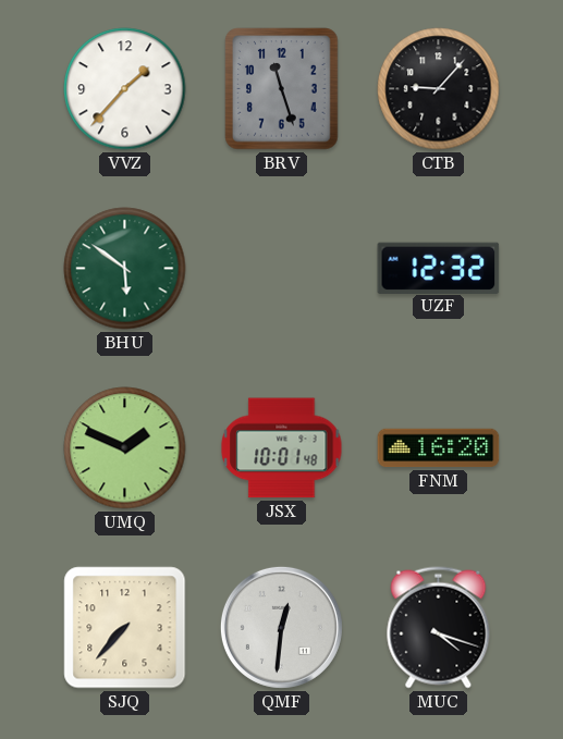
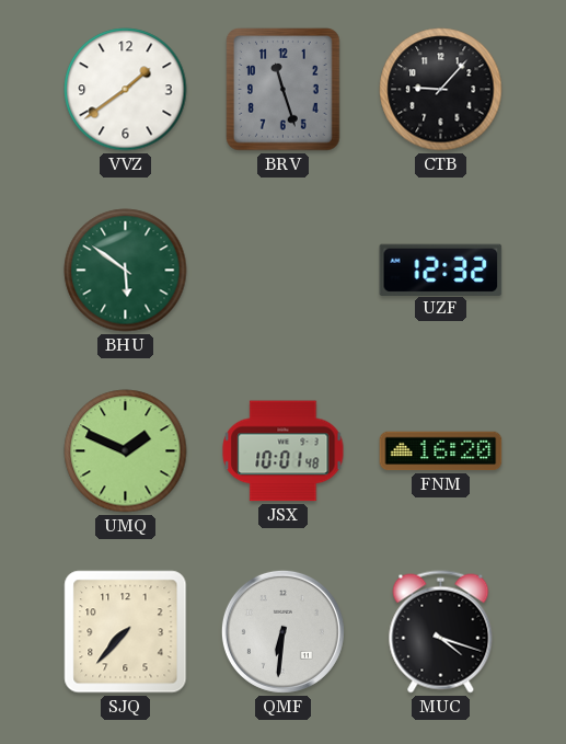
VVZ: 1:37 -> 1:39 (126, 90)
QMF: 12:31 -> 6:31 (282, 631)
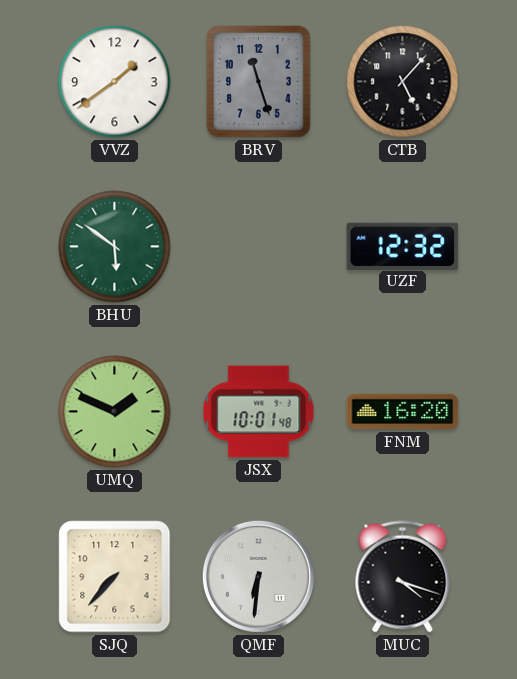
CTB: 9:07 -> 5:07 (403, 82)
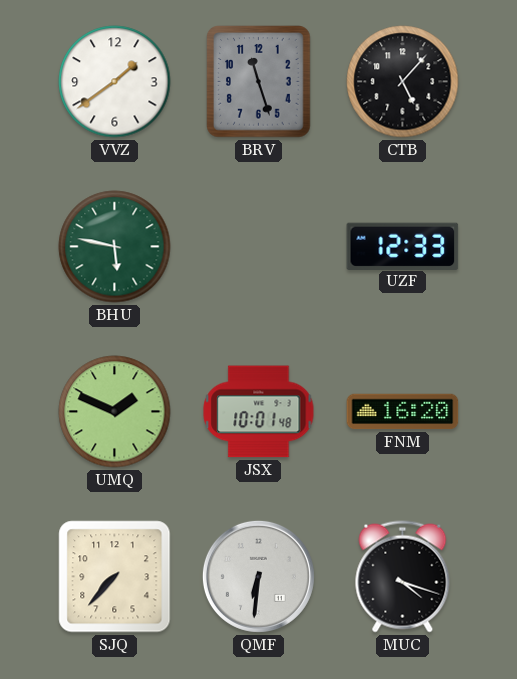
BHU: 5:51 -> 5:47 (115, 247)
UZF: 12:32 -> 12:33 (403, 246)
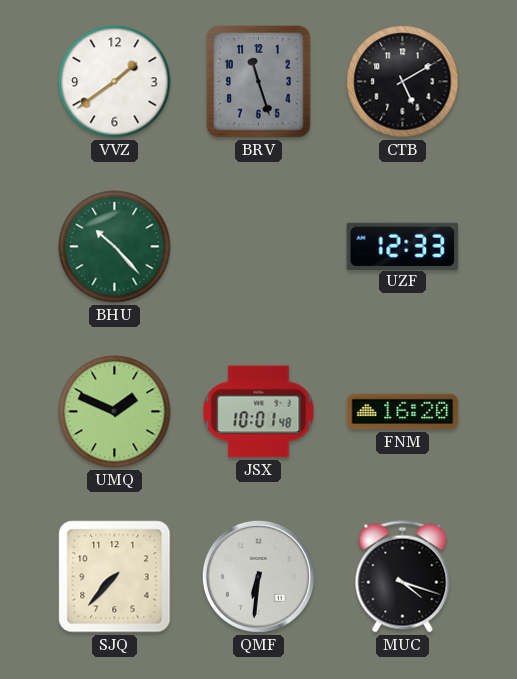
CTB: 5:07 -> 5:10 (403, 82)
BHU: 5:47 -> 10:23 (115, 247)
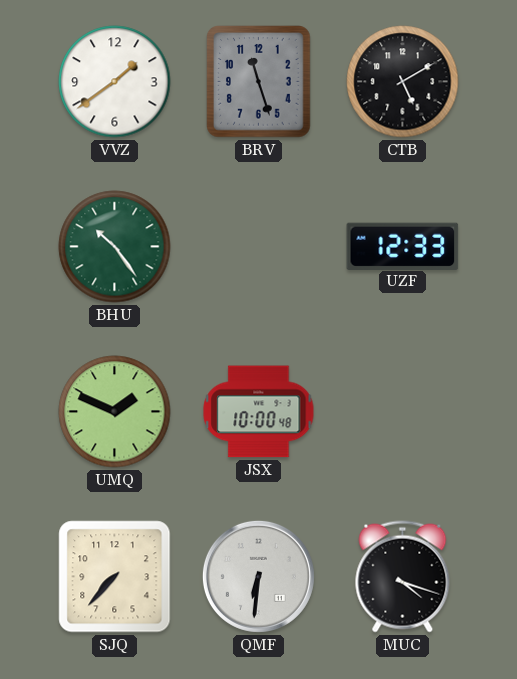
BHU: 10:23 -> 10:24 (115, 247)
JSX: 10:01 -> 10:00 (259, 412)
FNM: 16:20 -> none (403, 412)
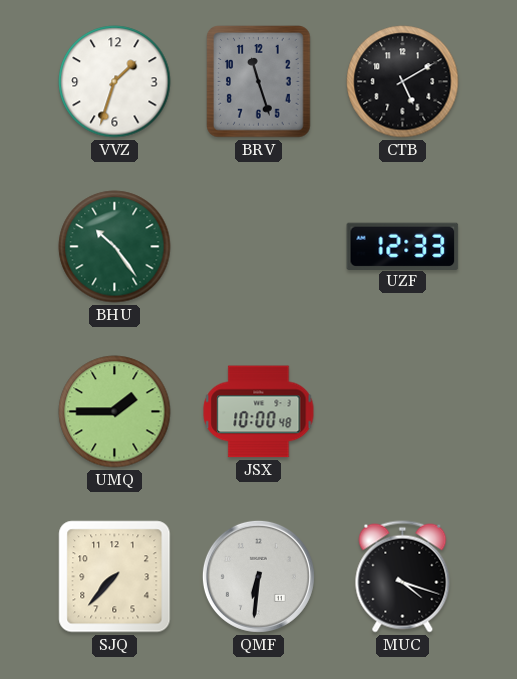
VVZ: 1:39 -> 1:33 (115, 82)
UMQ: 1:49 -> 1:45 (115, 412)
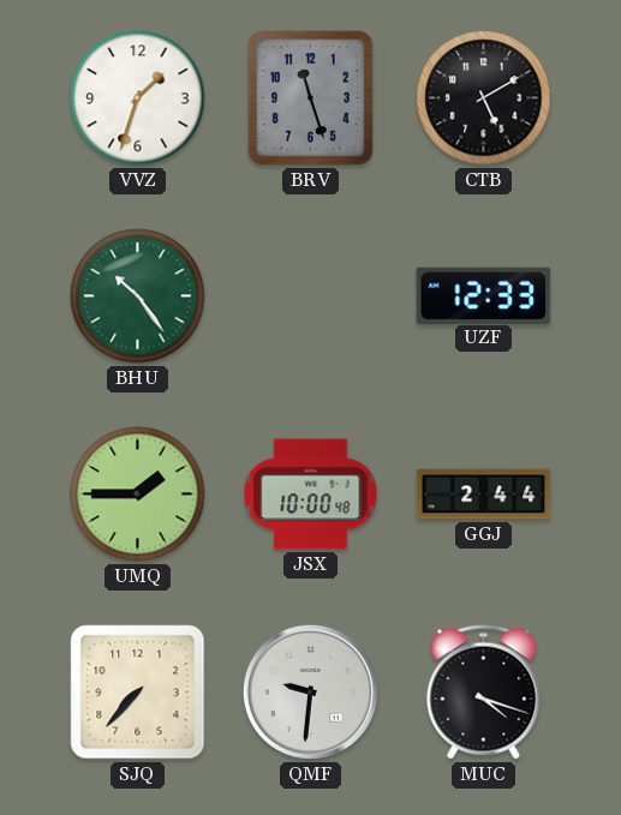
GGJ: none -> 2:44 (484, 495)
QMF: 6:31 -> 9:31 (310, 691)
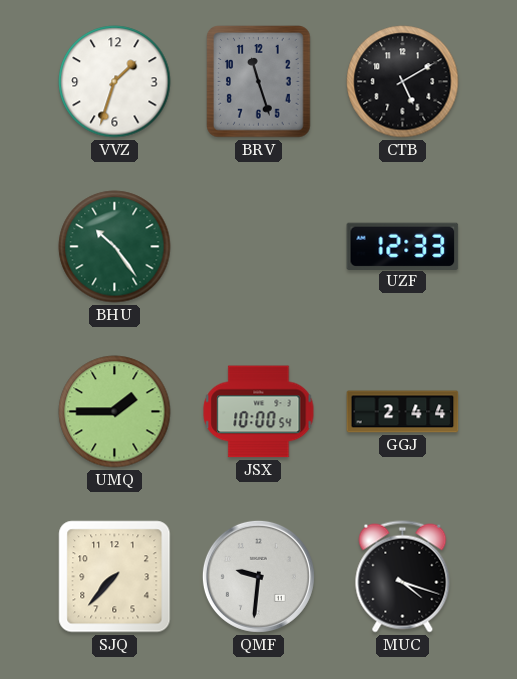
JSX: 10:00:48 -> 10:00:54 (259, 412)
